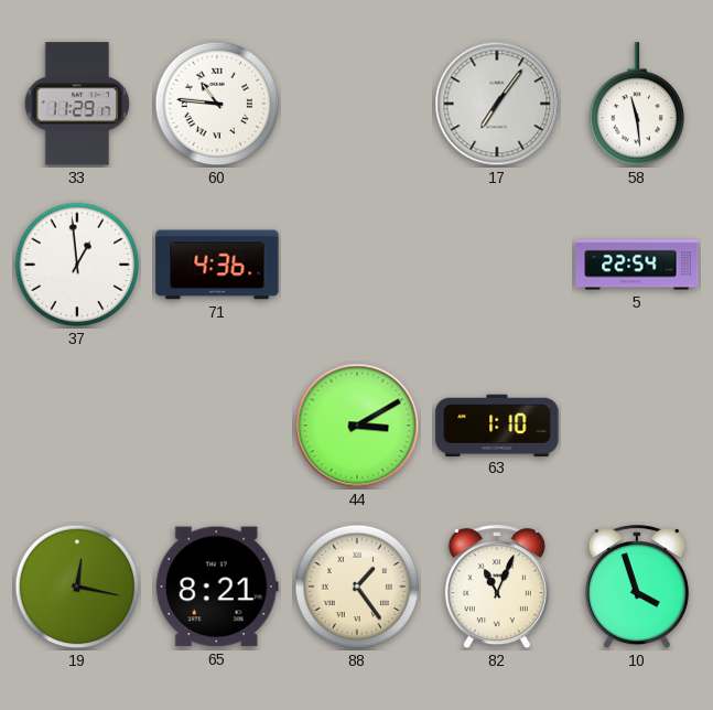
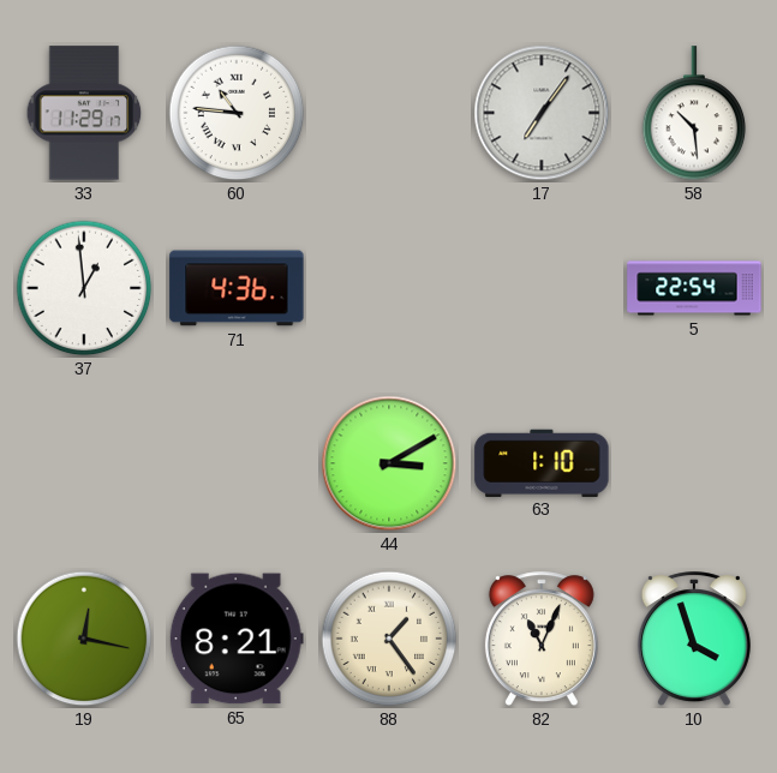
58: 11:29 -> 10:29 (694, 114)
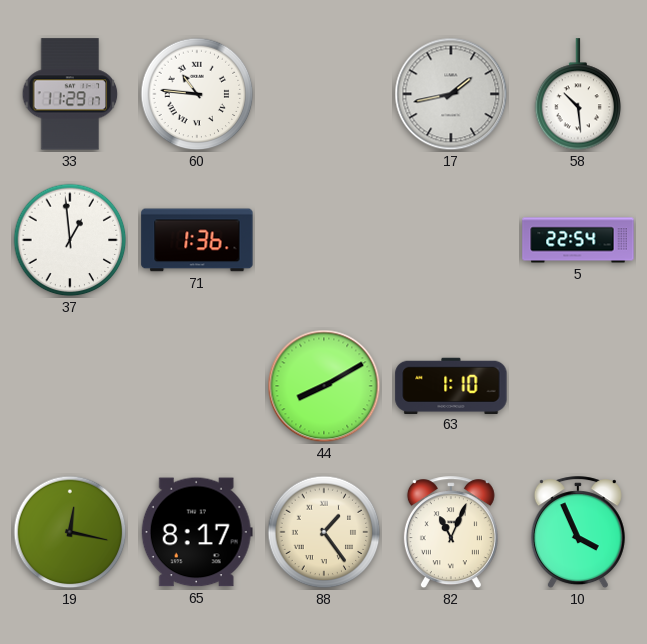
17: 7:06 -> 1:43 (451, 94)
71: 4:36 -> 1:36 (197, 240)
44: 3:10 -> 8:10 (324, 386)
65: 8:21 -> 8:17 (197, 532)
10: 3:57 -> 3:56 (578, 533)
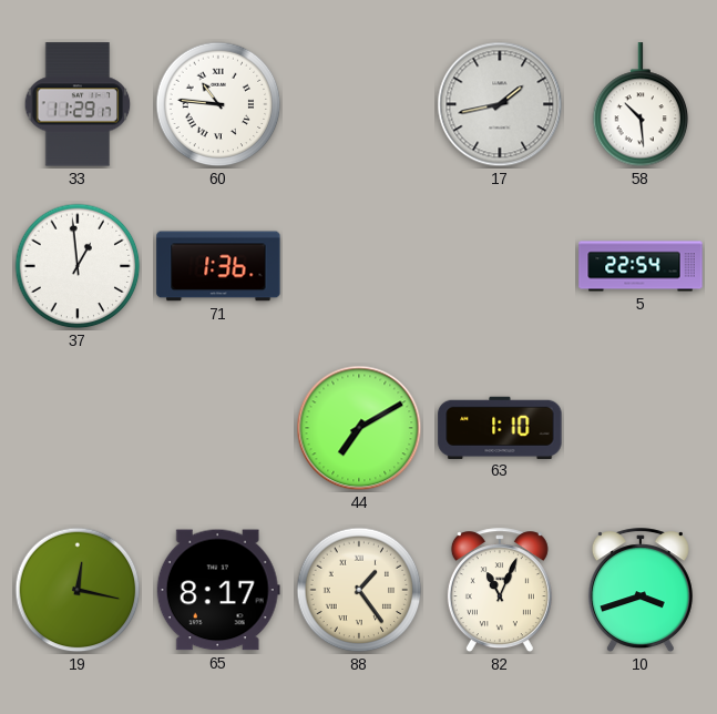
44: 8:10 -> 7:10 (359, 428)
10: 3:56 -> 3:42 (641, 591)
